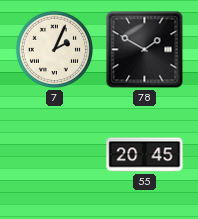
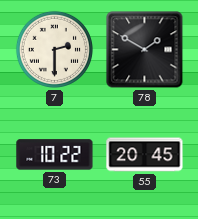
7: 2:04 -> 2:30 (54, 49)
73: none -> 10:22 (55, 155)
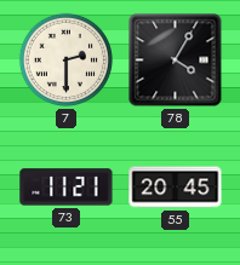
78: 1:50 -> 4:05 (176, 61)
73: 10:22 -> 11:21 (67, 188)
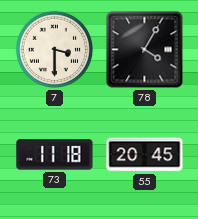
7: 2:30 -> 3:30 (54, 49)
73: 11:21 -> 11:18 (55, 155)
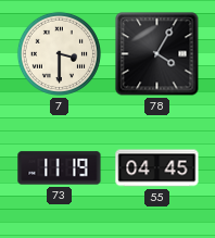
73: 11:18 -> 11:19 (60, 168)
55: 20:45 -> 04:45 (157, 168)
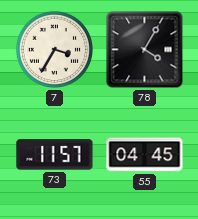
7: 3:30 -> 3:35 (54, 49)
73: 11:19 -> 11:57 (55, 155)
